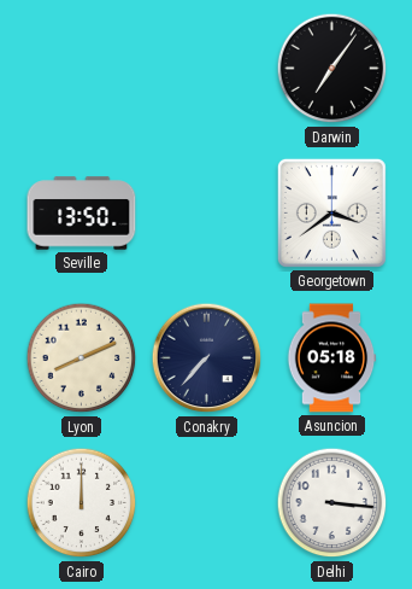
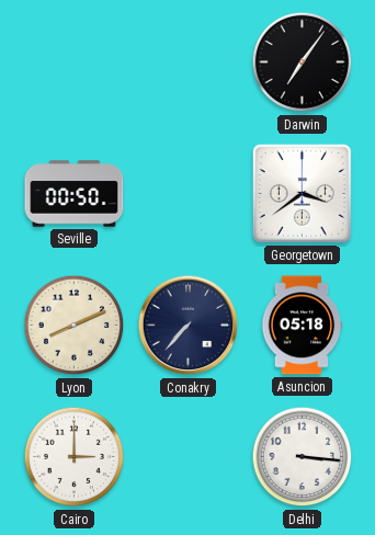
Seville: 13:50 -> 00:50 (75, 194)
Cairo: 12:00 -> 3:00 (75, 457)
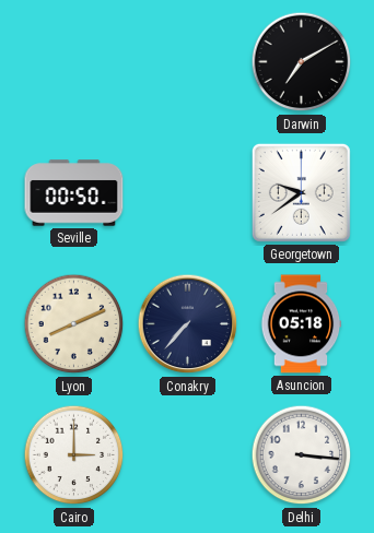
Darwin: 7:06 -> 7:10 (302, 62)
Georgetown: 3:39 -> 9:39 (301, 192)
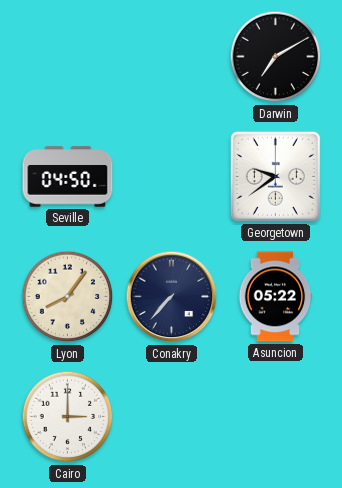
Seville: 00:50 -> 04:50 (68, 177)
Lyon: 8:11 -> 8:06 (68, 297)
Asuncion: 05:18 -> 05:22 (275, 297)
Delhi: 3:16 -> none (302, 455)
